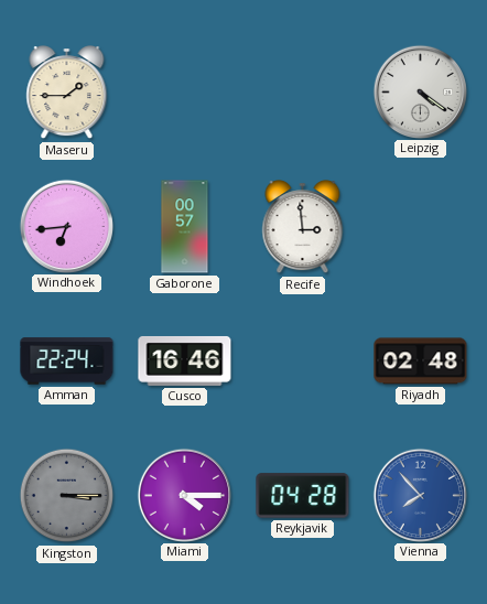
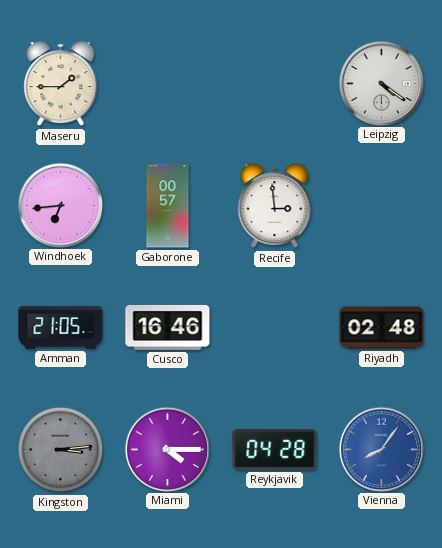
Amman: 22:24 -> 21:05 (61, 328)
Kingston: 3:15 -> 3:14 (61, 450)
Vienna: 7:53 -> 8:06 (381, 449)
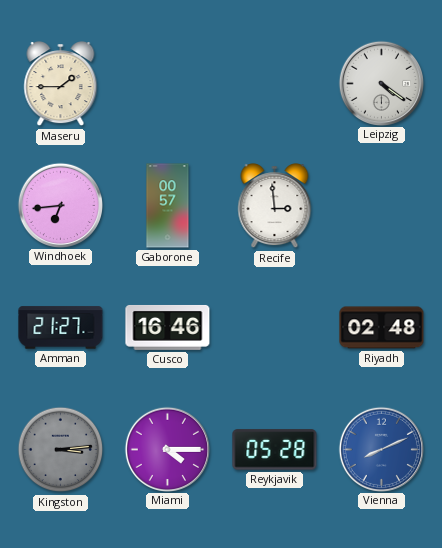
Amman: 21:05 -> 21:27 (61, 328)
Reykjavik: 04:28 -> 05:28 (275, 450)
Vienna: 8:06 -> 8:11 (381, 449)
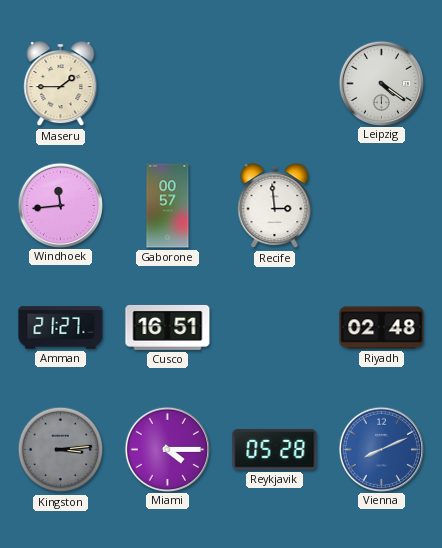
Windhoek: 6:44 -> 11:44 (60, 205)
Cusco: 16:46 -> 16:51 (168, 327)
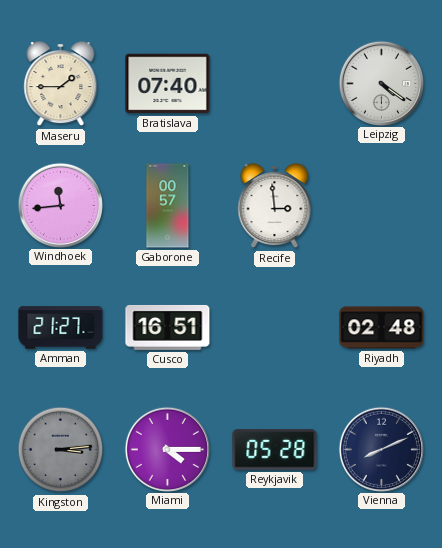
Bratislava: none -> 07:40 (168, 84)
Vienna dial: blue -> navy (381, 449)
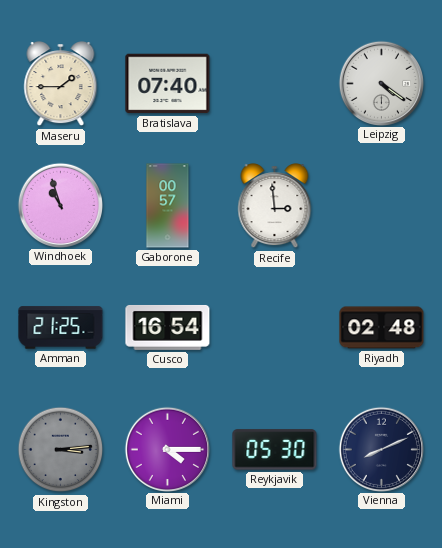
Windhoek: 11:44 -> 10:57 (60, 205)
Amman: 21:27 -> 21:25 (61, 328)
Cusco: 16:51 -> 16:54 (168, 327)
Reykjavik: 05:28 -> 05:30 (275, 450)
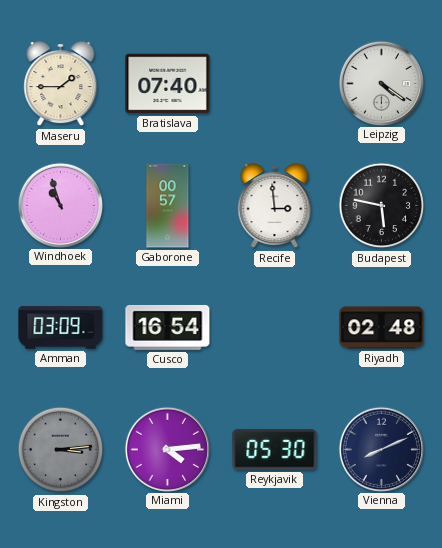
Budapest: none -> 5:47 (382, 206)
Amman: 21:25 -> 03:09 (61, 328)
Miami: 4:15 -> 4:14 (167, 449)
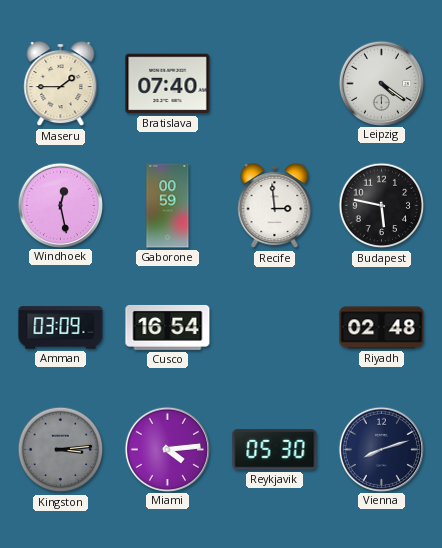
Windhoek: 10:57 -> 12:28 (60, 205)
Gaborone: 00:57 -> 00:59 (168, 206)
Vienna: 8:11 -> 8:12 (381, 449)
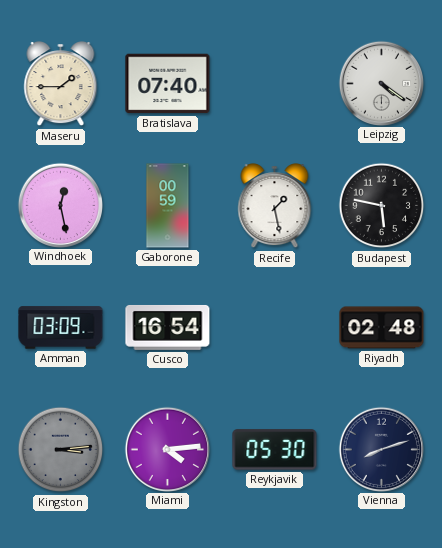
Recife: 2:59 -> 1:28 (275, 206)
